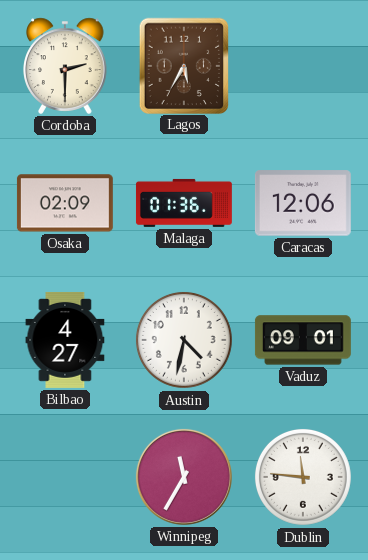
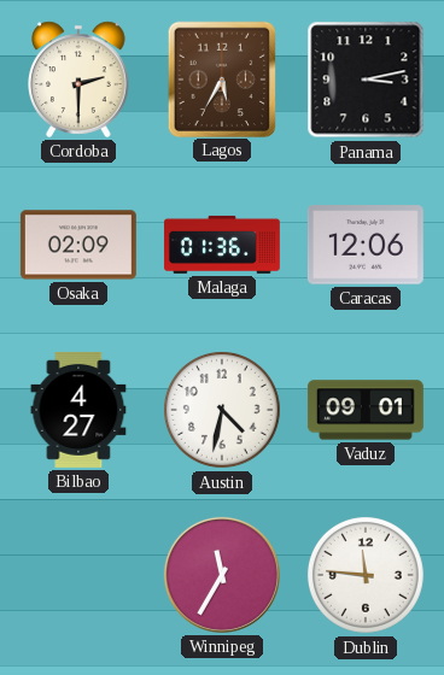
Panama: none -> 3:13 (366, 80)
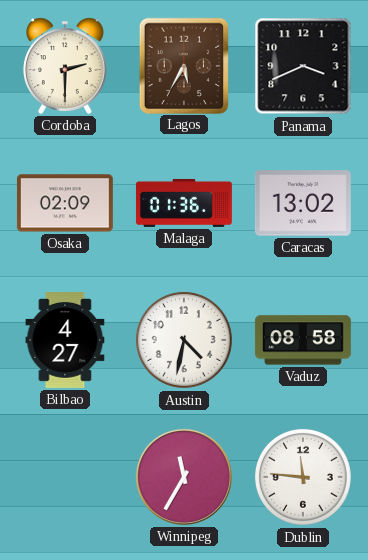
Panama: 3:13 -> 3:41 (303, 66)
Caracas: 12:06 -> 13:02 (303, 203)
Vaduz: 09:01 -> 08:58 (303, 340)
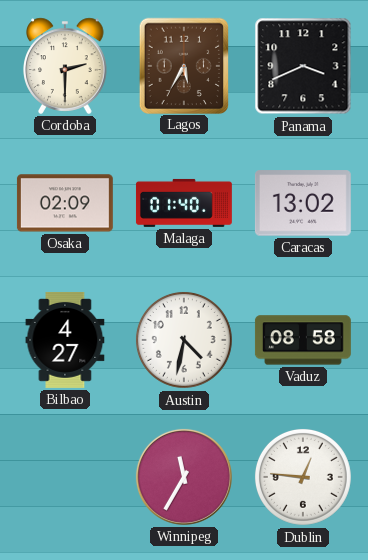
Malaga: 01:36 -> 01:40 (184, 203)
Dublin: 11:46 -> 12:46 (303, 477)
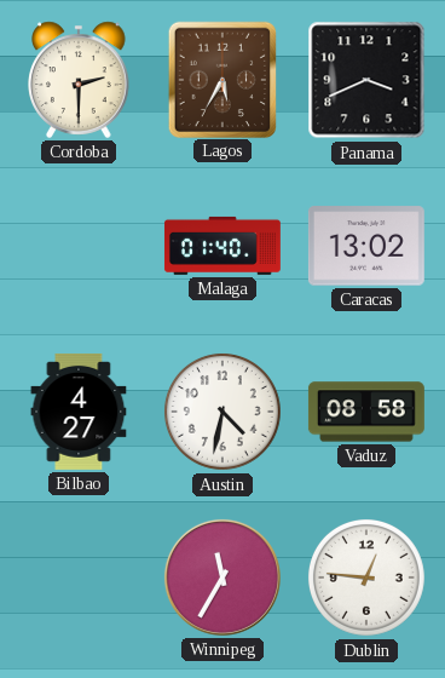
Osaka: 02:09 -> none (65, 203)
